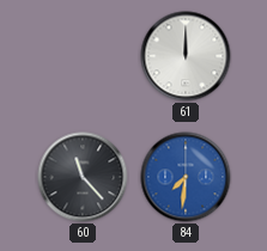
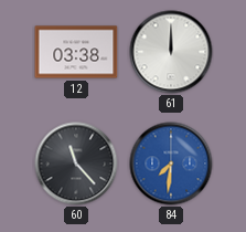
12: none -> 03:38 (76, 52)
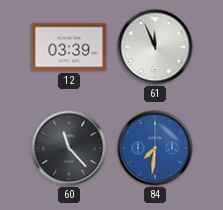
12: 03:38 -> 03:39 (69, 47)
61: 12:00 -> 11:56 (155, 47)
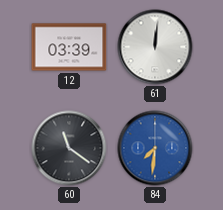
61: 11:56 -> 12:01 (155, 47)
60: 11:23 -> 11:21 (69, 148)
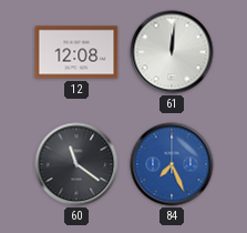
12: 03:39 -> 12:08 (76, 52)
84: 7:31 -> 7:26 (172, 164)
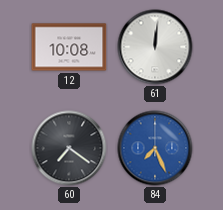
12: 12:08 -> 10:08 (69, 47)
60: 11:21 -> 7:21 (69, 148)
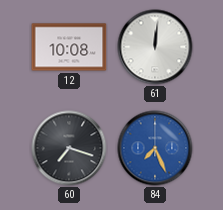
60: 7:21 -> 7:18 (69, 148)
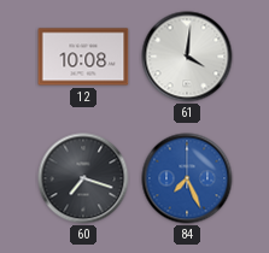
61: 12:01 -> 4:01 (187, 57)
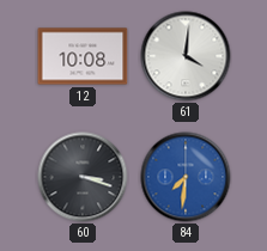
60: 7:18 -> 3:18 (83, 177)
84: 7:26 -> 7:31 (186, 177)
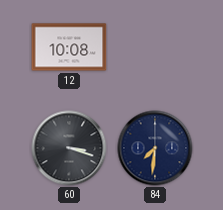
61: 4:01 -> none (186, 56)
84 dial: blue -> navy (155, 148)
